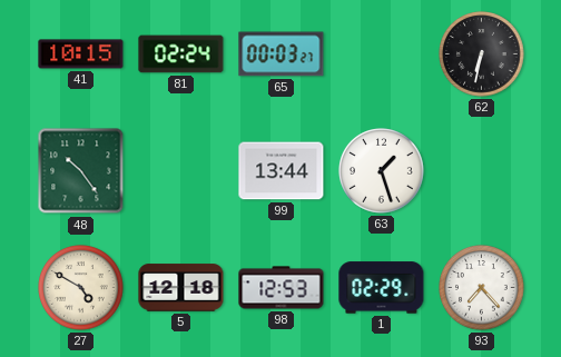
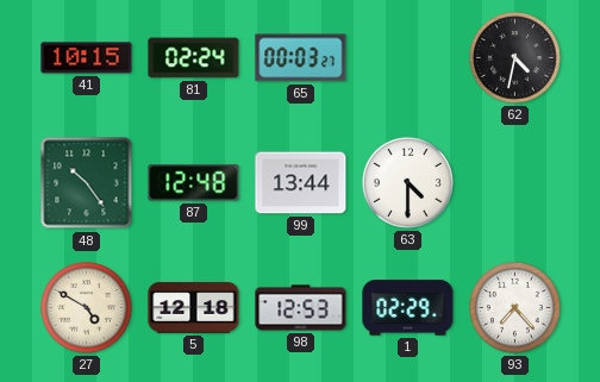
62: 6:32 -> 4:32 (515, 58)
87: none -> 12:48 (194, 183)
63: 1:27 -> 4:30 (408, 183)
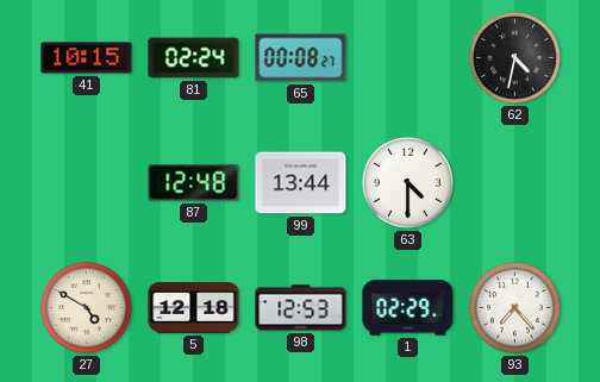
65: 00:03 -> 00:08 (301, 58)
48: 10:24 -> none (87, 183)
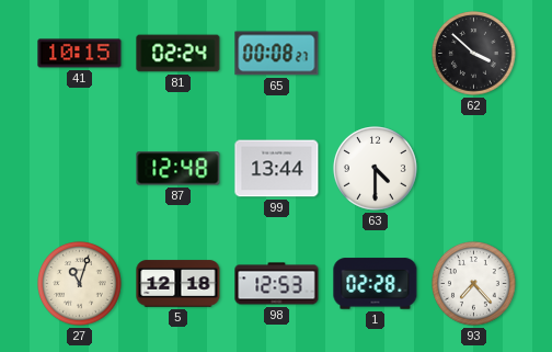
62: 4:32 -> 3:52 (474, 54)
27: 4:50 -> 11:03 (80, 284)
1: 02:29 -> 02:28 (376, 284)
